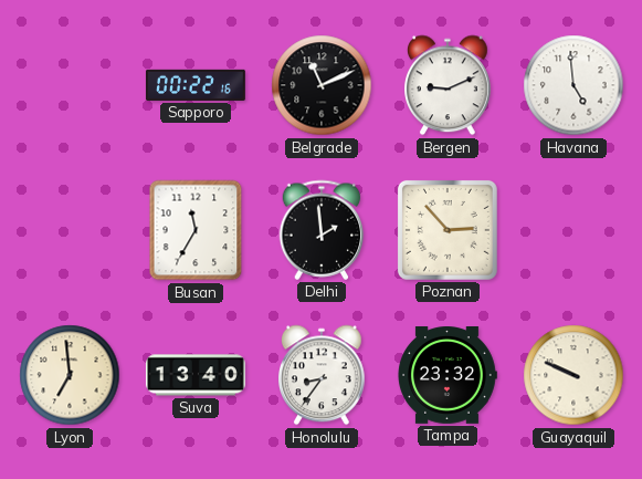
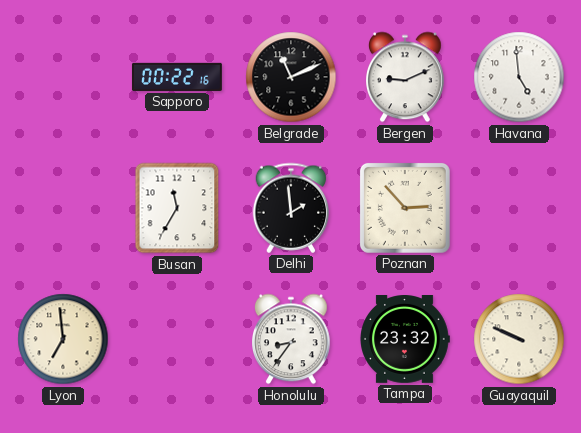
Suva: 13:40 -> none (196, 375)
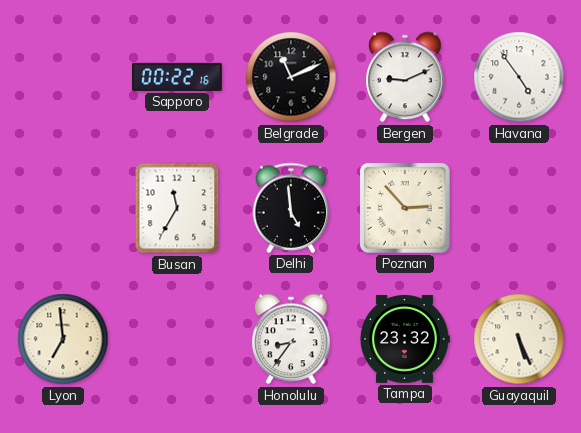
Havana: 4:59 -> 4:54 (519, 77)
Delhi: 1:59 -> 4:59 (291, 208)
Guayaquil: 9:49 -> 5:26 (519, 339)
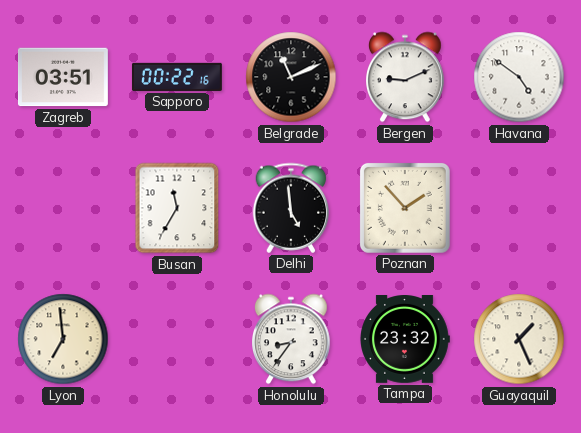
Zagreb: none -> 03:51 (63, 77)
Havana: 4:54 -> 4:51 (519, 77)
Poznan: 2:53 -> 1:53 (405, 208)
Guayaquil: 5:26 -> 1:26 (519, 339)
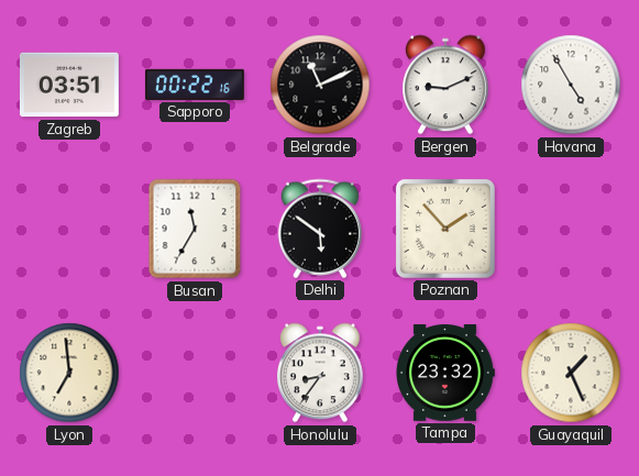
Havana: 4:51 -> 4:55 (571, 85)
Delhi: 4:59 -> 5:51 (320, 229)
